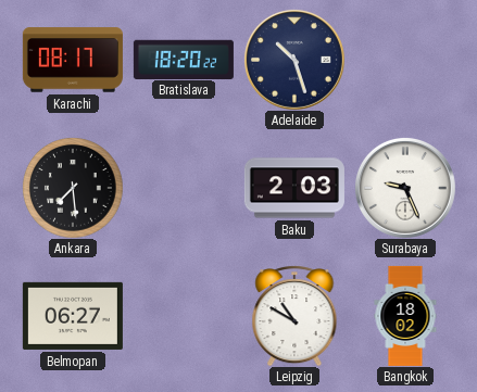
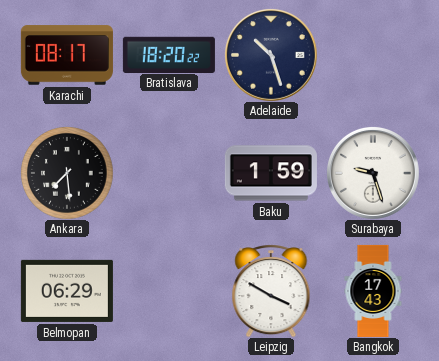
Baku: 2:03 -> 1:59 (271, 173)
Surabaya: 9:26 -> 9:27 (373, 173)
Belmopan: 06:27 -> 06:29 (67, 291)
Leipzig: 10:50 -> 3:50 (271, 291)
Bangkok: 18:02 -> 17:43 (373, 291)
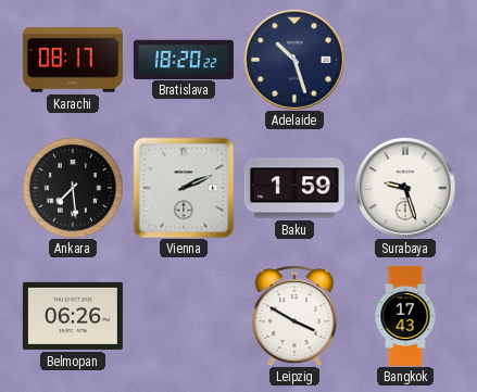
Vienna: none -> 2:11 (184, 188)
Belmopan: 06:29 -> 06:26 (73, 316)
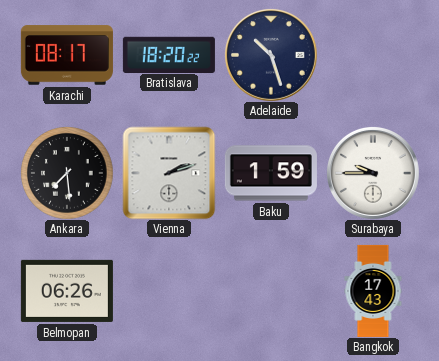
Vienna: 2:11 -> 2:12 (169, 173)
Surabaya: 9:27 -> 9:45 (373, 173)
Leipzig: 3:50 -> none (294, 316)
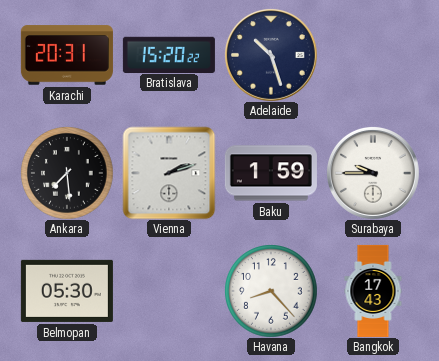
Karachi: 08:17 -> 20:31 (67, 55)
Bratislava: 18:20 -> 15:20 (169, 54)
Belmopan: 06:26 -> 05:30 (67, 291)
Havana: none -> 8:23 (271, 291)
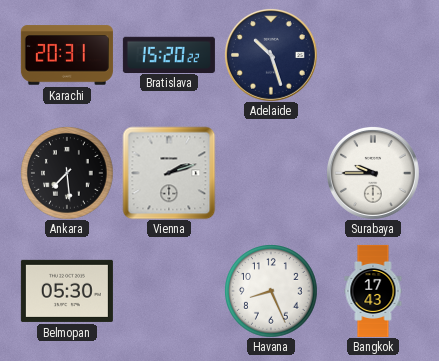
Baku: 1:59 -> none (271, 173)
Havana: 8:23 -> 8:26 (271, 291)
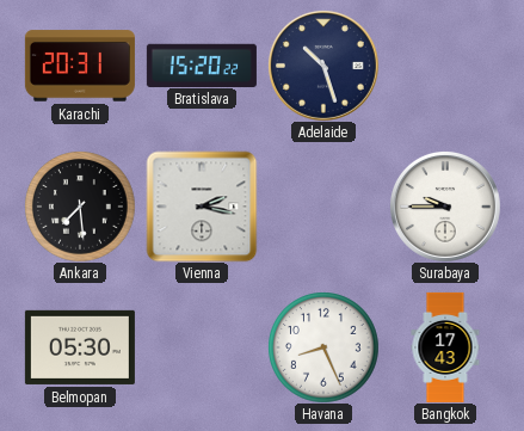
Vienna: 2:12 -> 2:17 (202, 207)
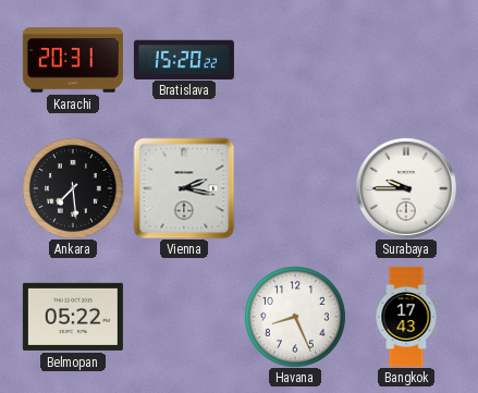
Adelaide: 10:27 -> none (323, 66)
Belmopan: 05:30 -> 05:22 (73, 317)
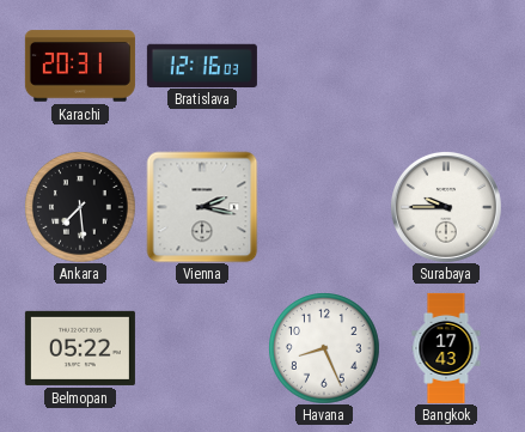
Bratislava: 15:20 -> 12:16 (202, 65)
